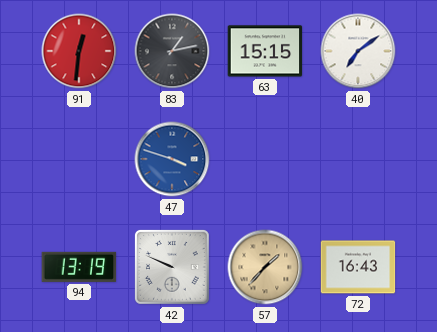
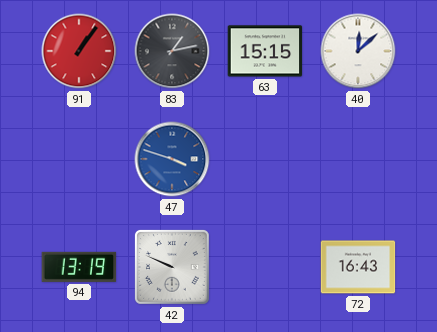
91: 12:31 -> 1:06 (79, 51)
40: 7:09 -> 12:08 (358, 51)
57: 1:37 -> none (265, 267)
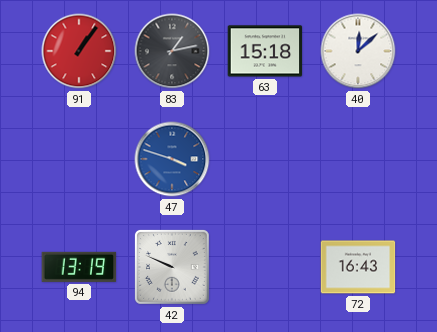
63: 15:15 -> 15:18 (265, 51)
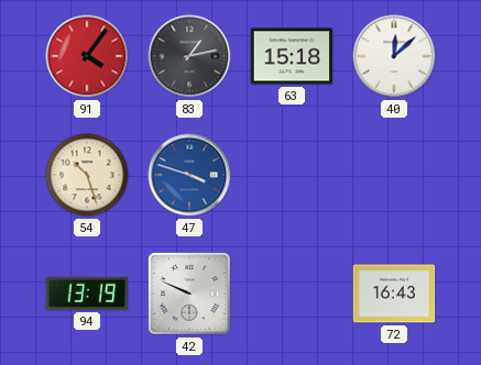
91: 1:06 -> 4:06 (87, 56)
54: none -> 10:27 (87, 175)
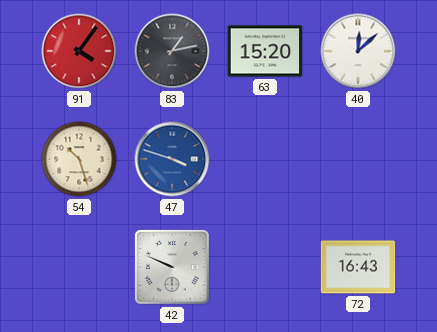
63: 15:18 -> 15:20 (265, 51)
94: 13:19 -> none (87, 294)
